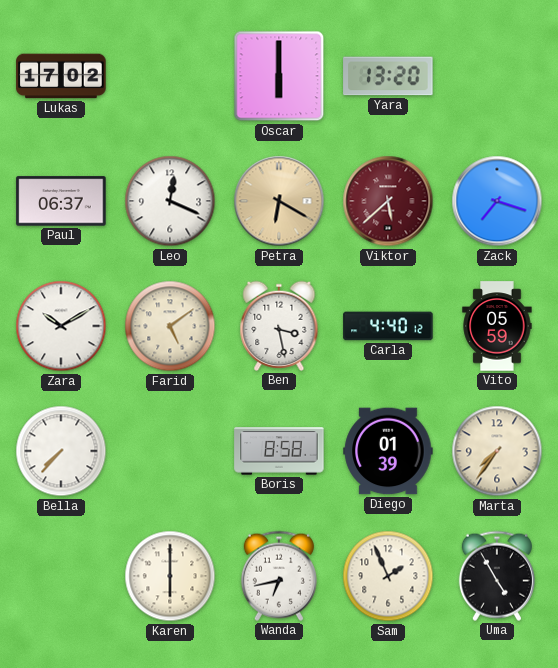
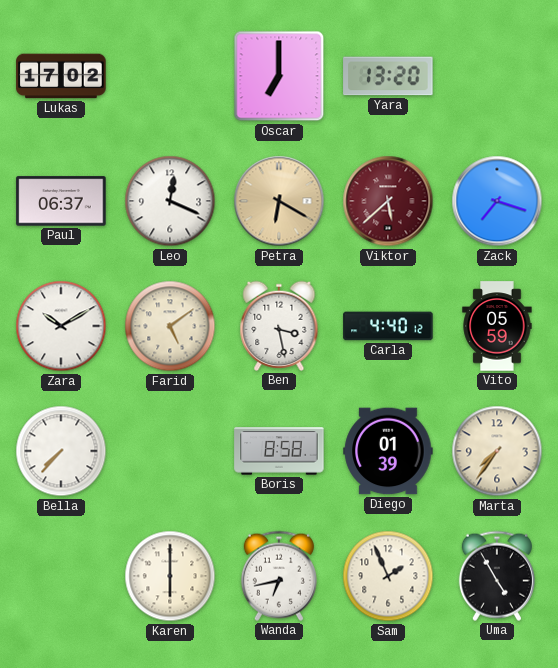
Oscar: 6:00 -> 7:00 (279, 76)
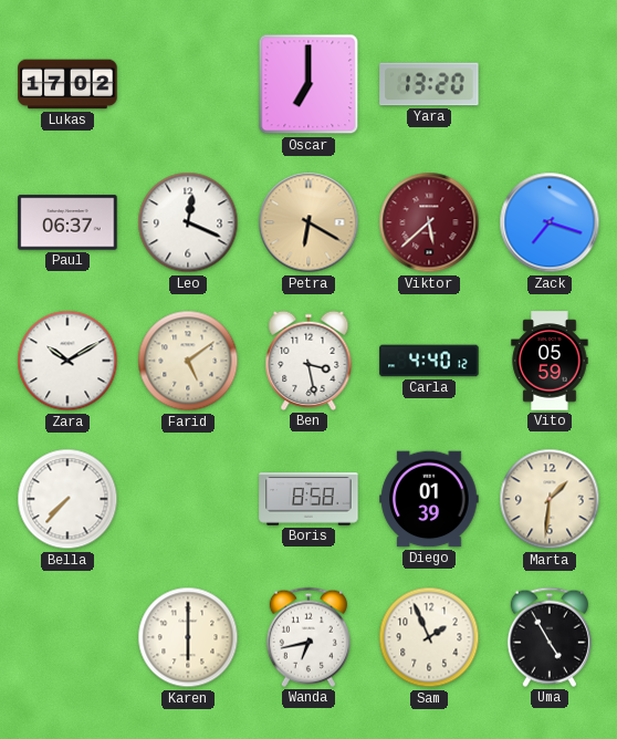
Marta: 7:36 -> 1:31 (550, 499)
